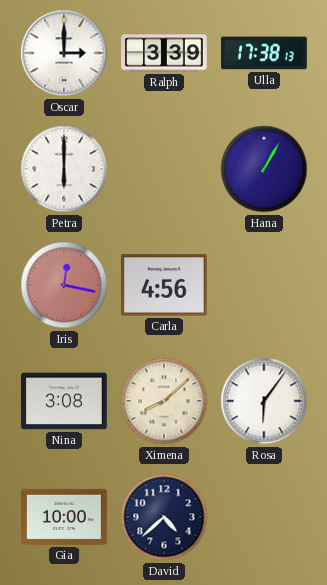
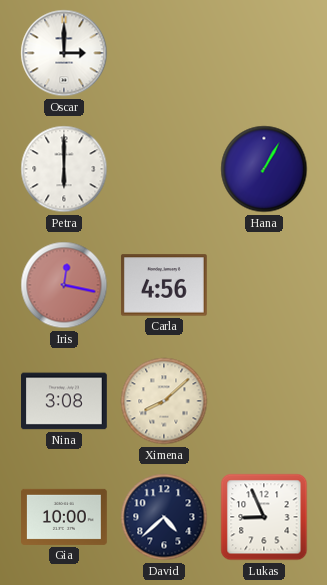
Ralph: 3:39 -> none (164, 53)
Ulla: 17:38 -> none (265, 53)
Rosa: 6:06 -> none (264, 401)
Lukas: none -> 8:56 (264, 517)
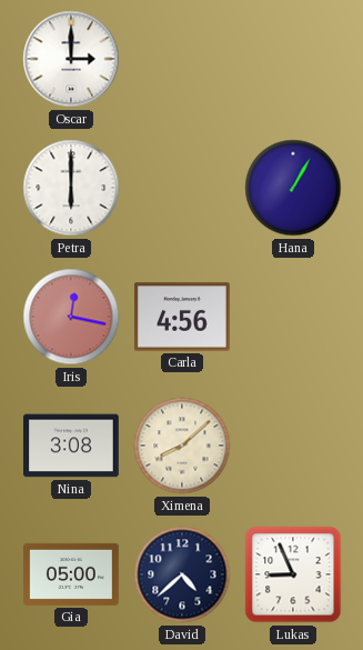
Gia: 10:00 -> 05:00 (72, 574)
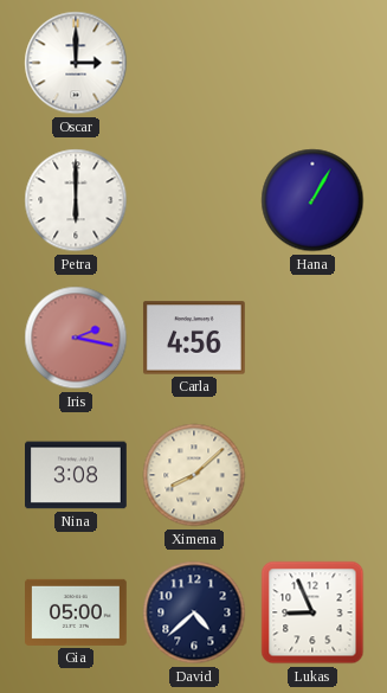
Iris: 12:17 -> 2:17 (76, 338)
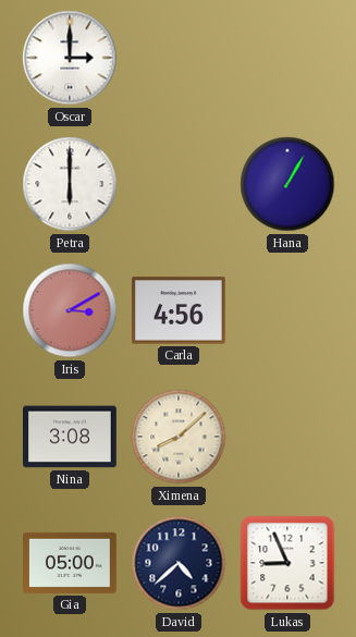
Iris: 2:17 -> 3:10 (70, 310)
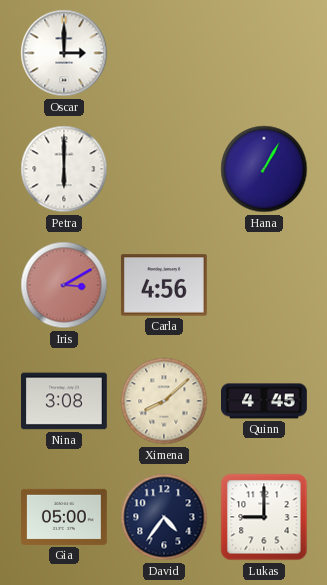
Quinn: none -> 4:45 (265, 401)
David: 4:38 -> 4:36 (164, 517)
Lukas: 8:56 -> 9:00 (264, 517)
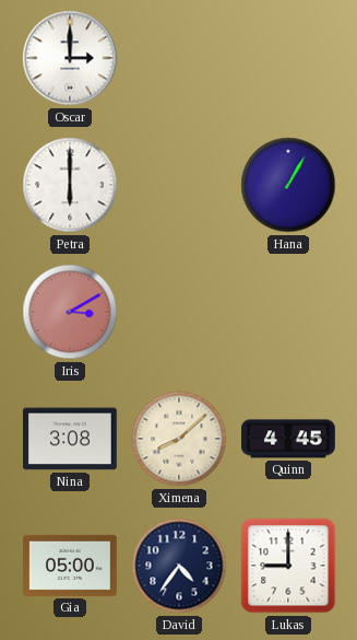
Carla: 4:56 -> none (164, 285)
